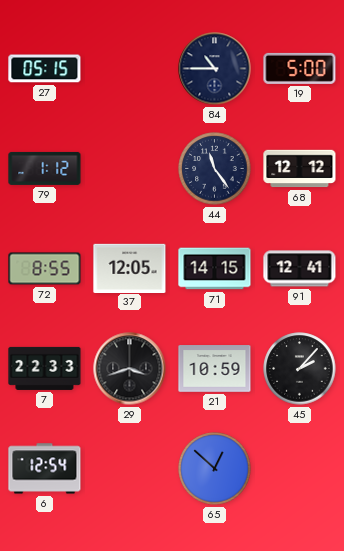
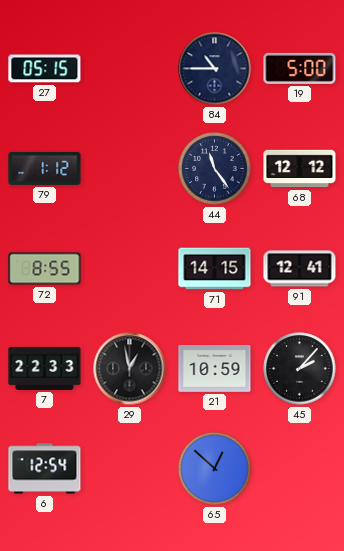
37: 12:05 -> none (130, 268)
29: 3:42 -> 12:58 (130, 369)
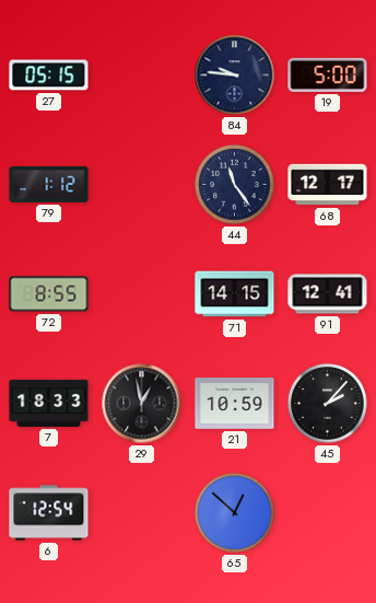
84: 10:45 -> 9:46 (235, 76)
68: 12:12 -> 12:17 (328, 185)
7: 22:33 -> 18:33 (49, 403)
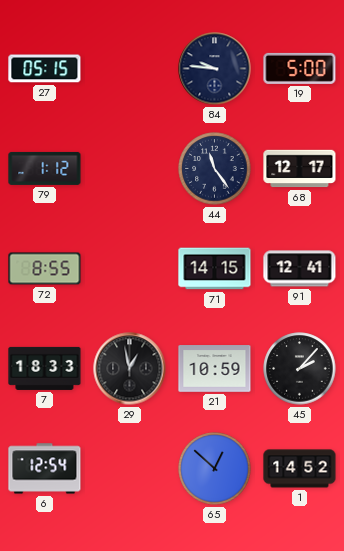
1: none -> 14:52 (300, 469)
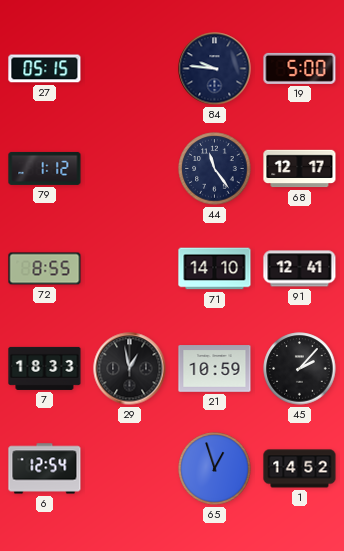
71: 14:15 -> 14:10 (215, 269)
65: 12:52 -> 12:57 (215, 469)
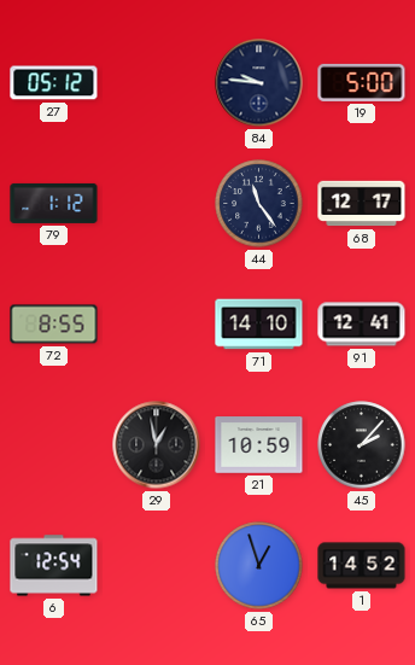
27: 05:15 -> 05:12 (54, 83)
7: 18:33 -> none (45, 368)
